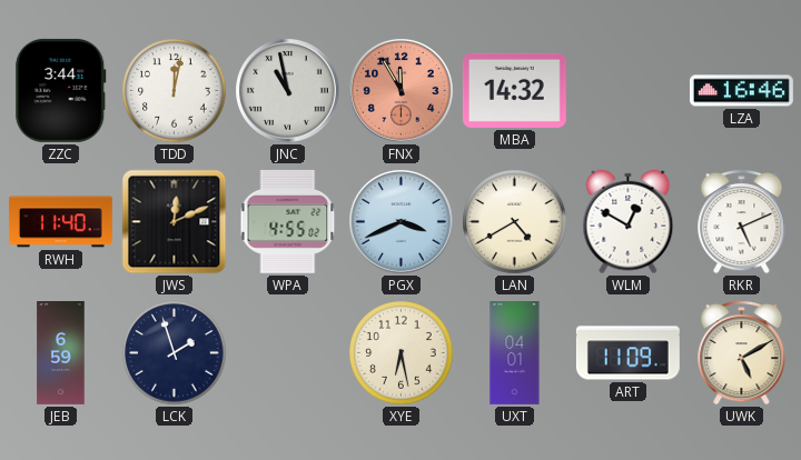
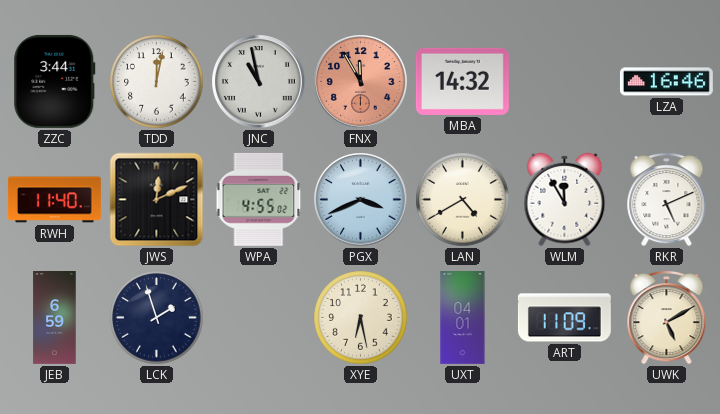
WLM: 12:50 -> 11:55 (565, 200)
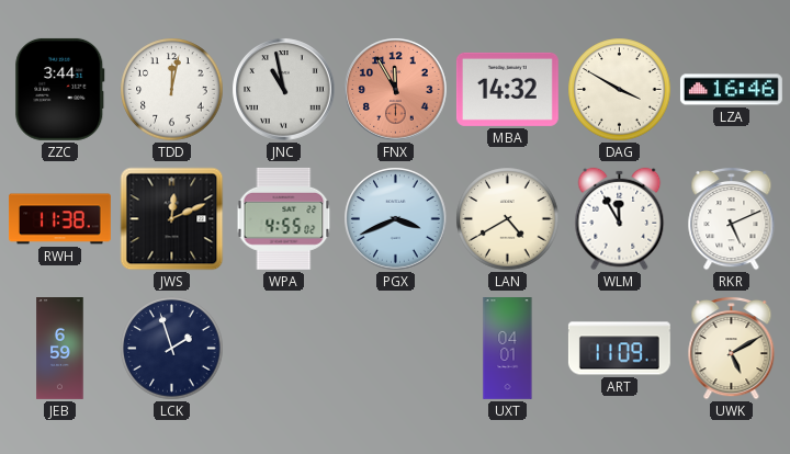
DAG: none -> 3:50 (620, 90)
RWH: 11:40 -> 11:38 (60, 219)
XYE: 6:28 -> none (361, 318)
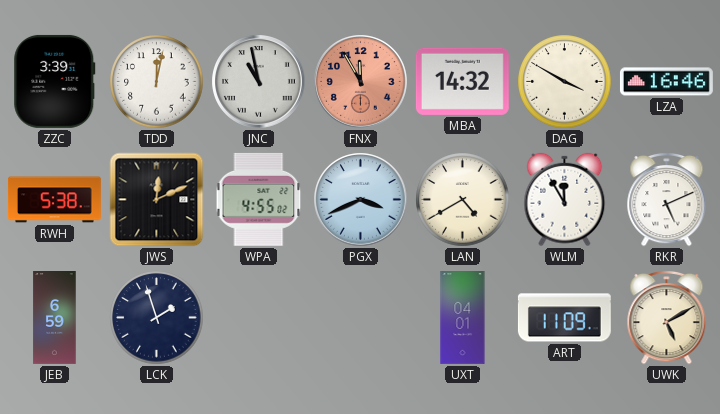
ZZC: 3:44 -> 3:39 (55, 81)
RWH: 11:38 -> 5:38 (55, 200)
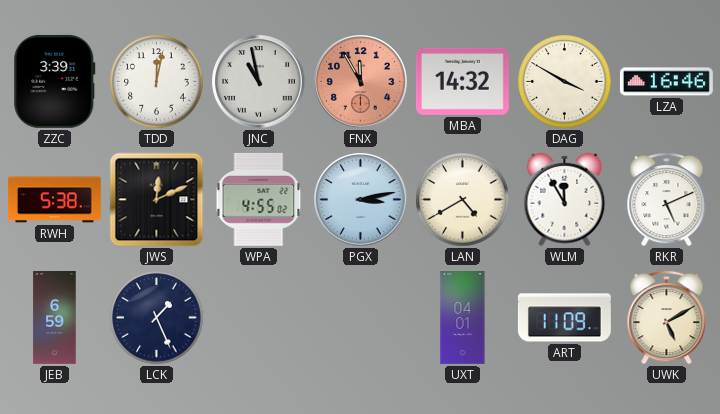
PGX: 3:41 -> 3:13 (361, 200)
LCK: 1:57 -> 1:26 (157, 318)
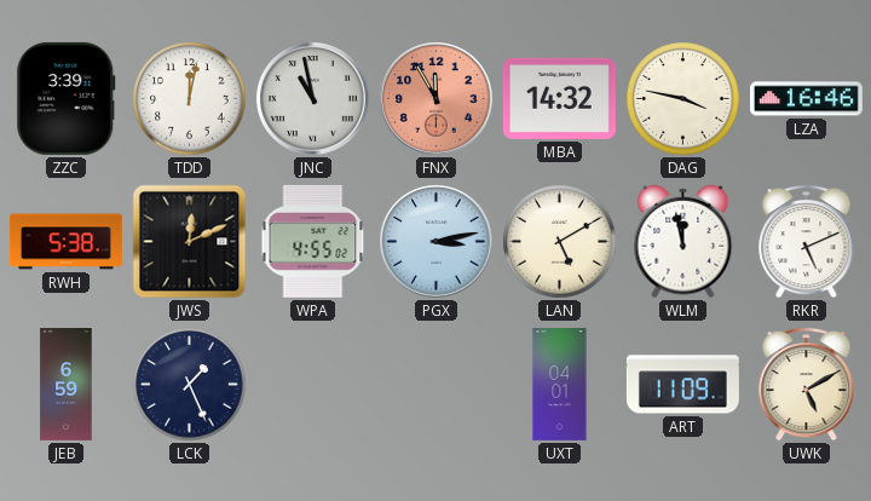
DAG: 3:50 -> 3:47 (683, 99)
LAN: 4:40 -> 5:10 (560, 242)
WLM: 11:55 -> 11:58 (683, 242)
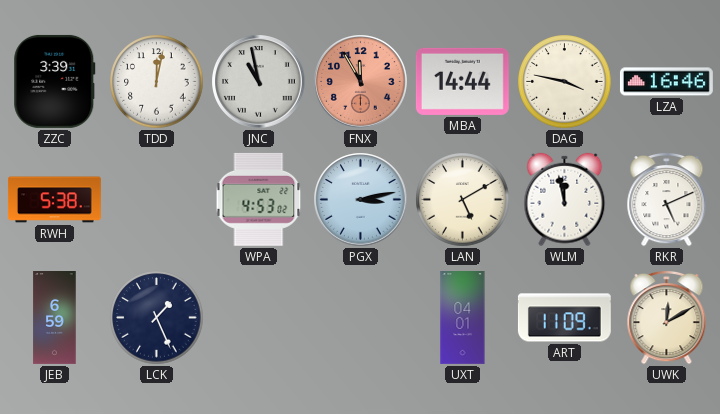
MBA: 14:32 -> 14:44 (462, 81)
JWS: 12:11 -> none (190, 242)
WPA: 4:55 -> 4:53 (259, 199)
UWK: 5:10 -> 12:10 (667, 317)
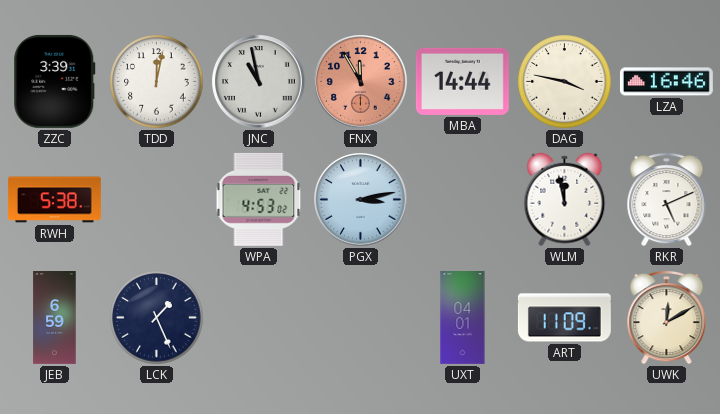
LAN: 5:10 -> none (463, 200)
